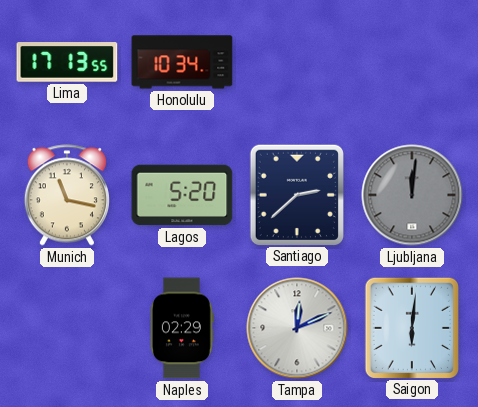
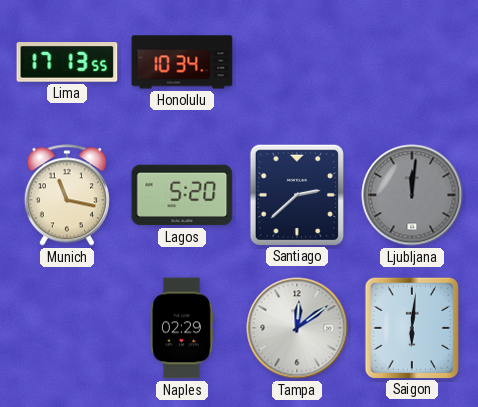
Tampa: 12:11 -> 12:09 (297, 328)
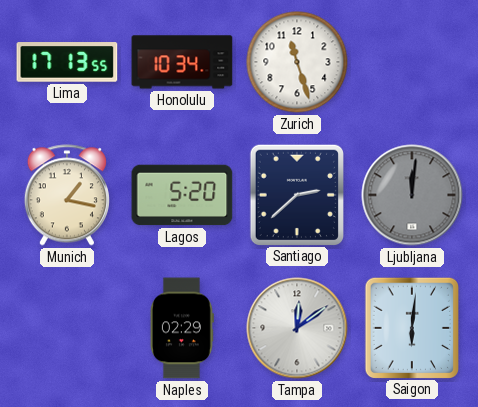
Zurich: none -> 11:27 (297, 62)
Munich: 11:17 -> 1:17 (67, 195)
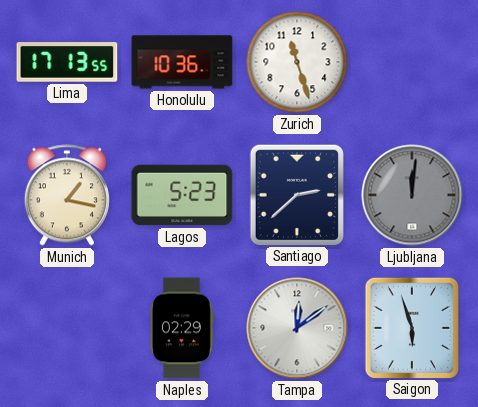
Honolulu: 10:34 -> 10:36 (182, 62)
Lagos: 5:20 -> 5:23 (182, 195)
Saigon: 6:01 -> 5:57 (411, 327)
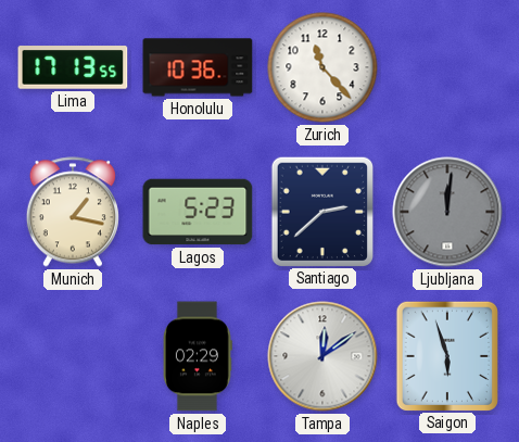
Zurich: 11:27 -> 11:23 (322, 67)
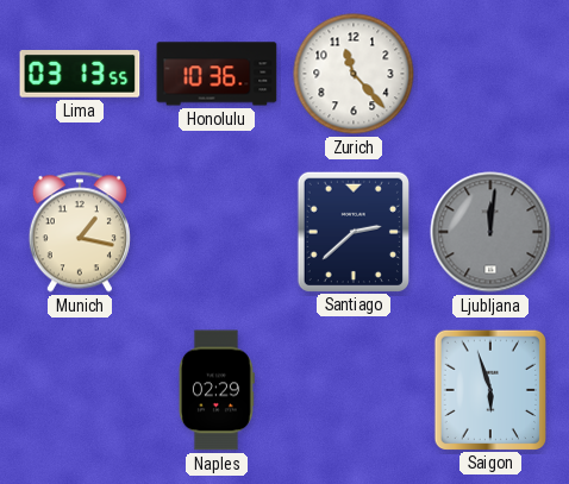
Lima: 17:13 -> 03:13 (80, 74)
Lagos: 5:23 -> none (198, 212)
Tampa: 12:09 -> none (322, 356)
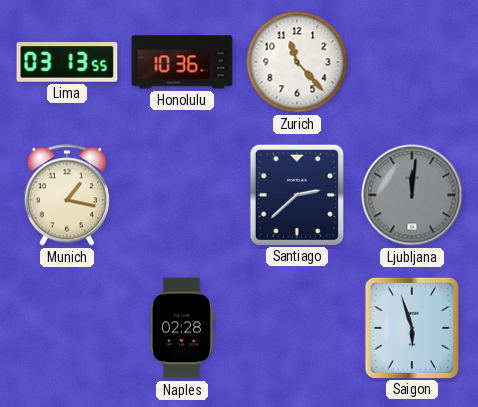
Naples: 02:29 -> 02:28 (182, 328)
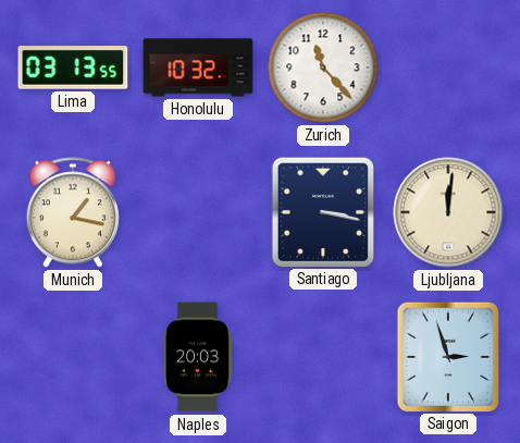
Honolulu: 10:36 -> 10:32 (198, 67)
Santiago: 2:38 -> 3:17 (322, 211)
Ljubljana dial: grey -> cream (448, 212)
Naples: 02:28 -> 20:03 (198, 357)
Saigon: 5:57 -> 2:57 (447, 356)
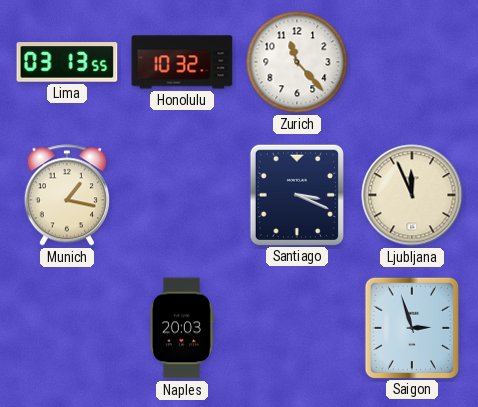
Santiago: 3:17 -> 3:19 (296, 194)
Ljubljana: 12:01 -> 11:56 (412, 195)
